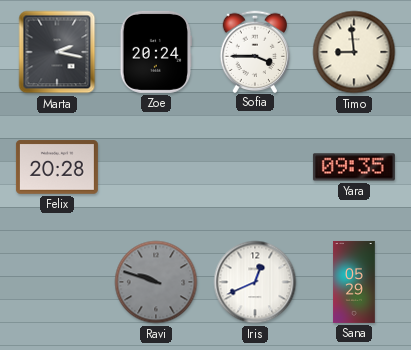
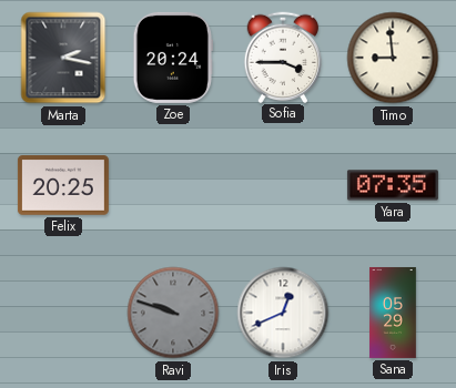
Felix: 20:28 -> 20:25 (63, 185)
Yara: 09:35 -> 07:35 (393, 185)
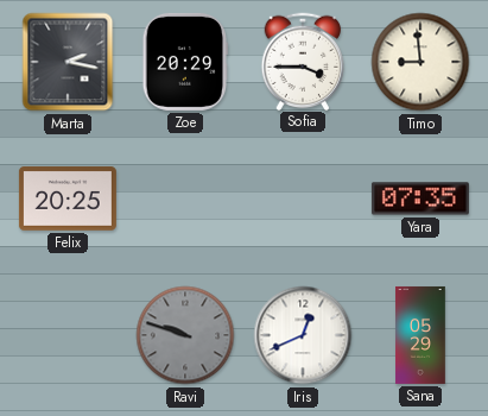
Zoe: 20:24 -> 20:29 (185, 62)
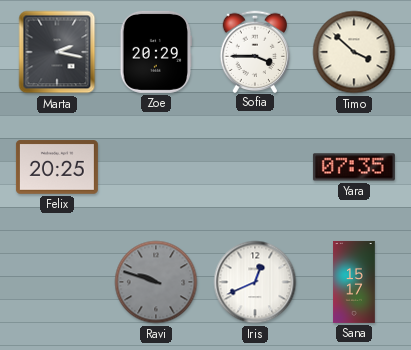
Timo: 8:59 -> 3:52 (354, 52)
Sana: 05:29 -> 15:17 (354, 282)
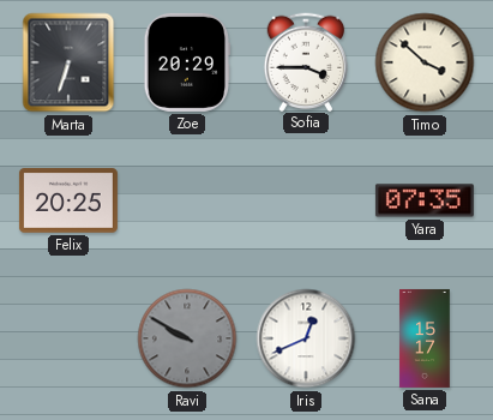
Marta: 2:17 -> 6:33 (68, 62)
Ravi: 9:48 -> 9:50 (187, 338)
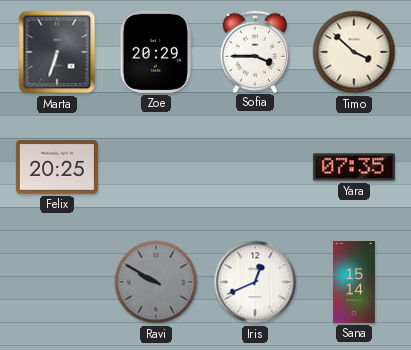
Sana: 15:17 -> 15:14 (354, 282)
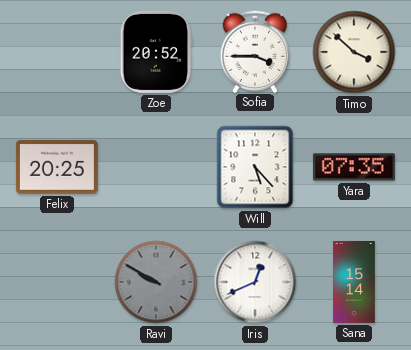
Marta: 6:33 -> none (57, 52)
Zoe: 20:29 -> 20:52 (156, 52)
Will: none -> 5:23 (255, 167)
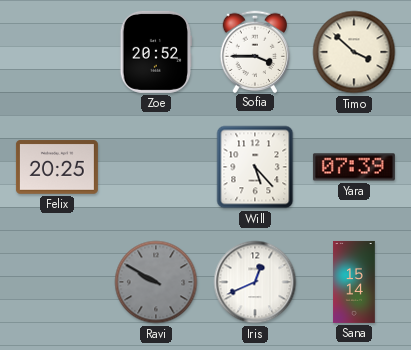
Yara: 07:35 -> 07:39 (354, 167)
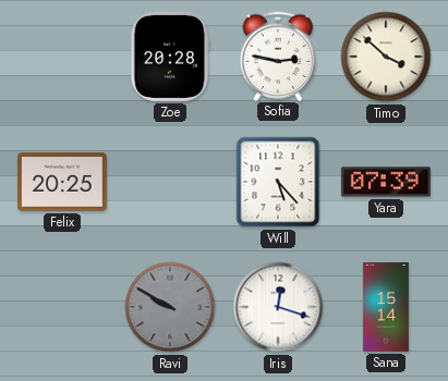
Zoe: 20:52 -> 20:28 (170, 57)
Sofia: 3:45 -> 2:47 (278, 56)
Iris: 12:41 -> 12:18 (278, 307)
